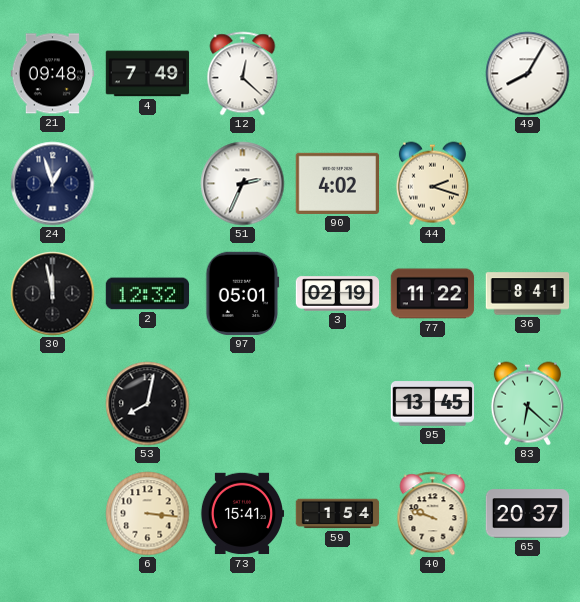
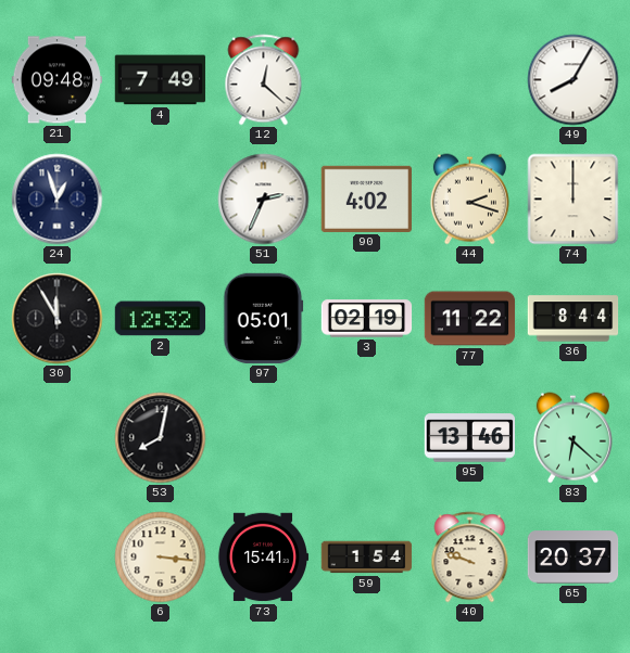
74: none -> 12:00 (574, 200)
30: 11:58 -> 11:55 (58, 319)
36: 8:41 -> 8:44 (574, 319)
95: 13:45 -> 13:46 (470, 438)
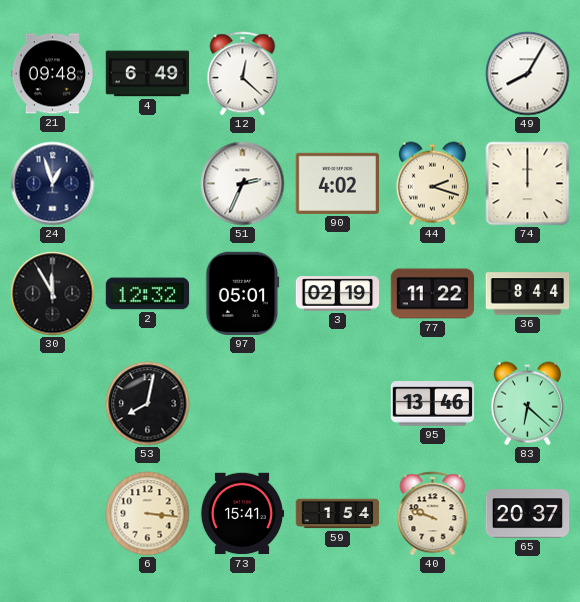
4: 7:49 -> 6:49 (148, 74)
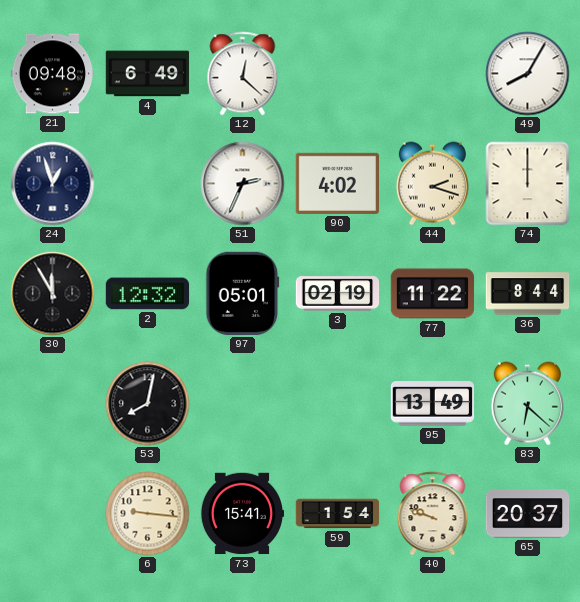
95: 13:46 -> 13:49 (433, 404)
6: 3:16 -> 9:16 (148, 514)
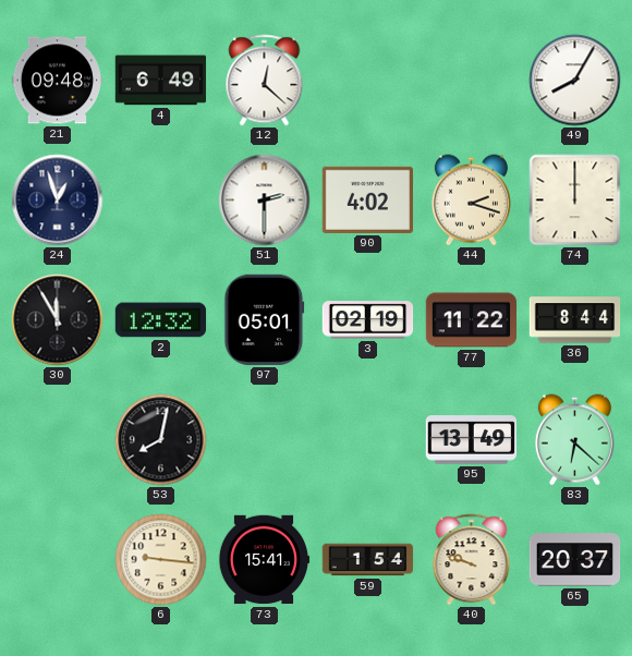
51: 2:34 -> 2:30 (265, 201)
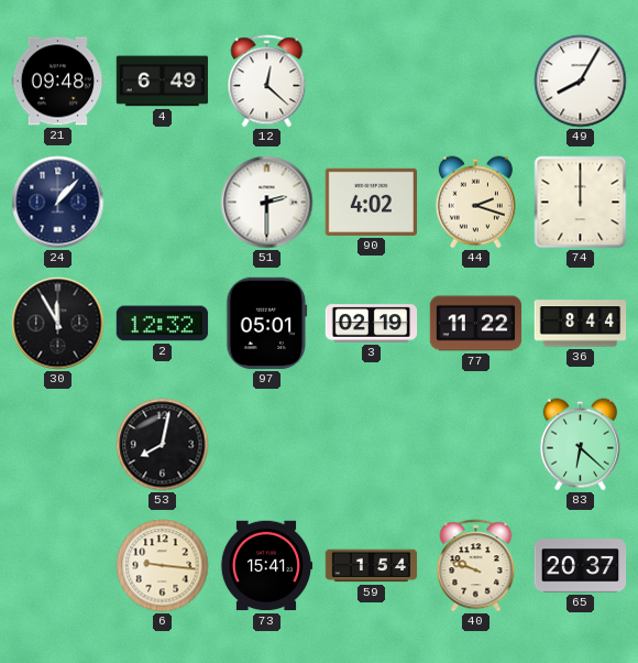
24: 12:57 -> 1:07 (58, 203)
95: 13:49 -> none (472, 440)
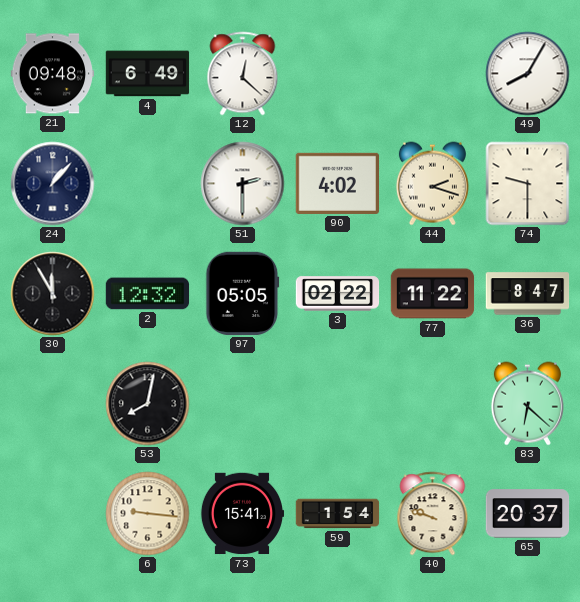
74: 12:00 -> 9:30 (528, 184)
97: 05:01 -> 05:05 (243, 294)
3: 02:19 -> 02:22 (338, 294)
36: 8:44 -> 8:47 (528, 294)
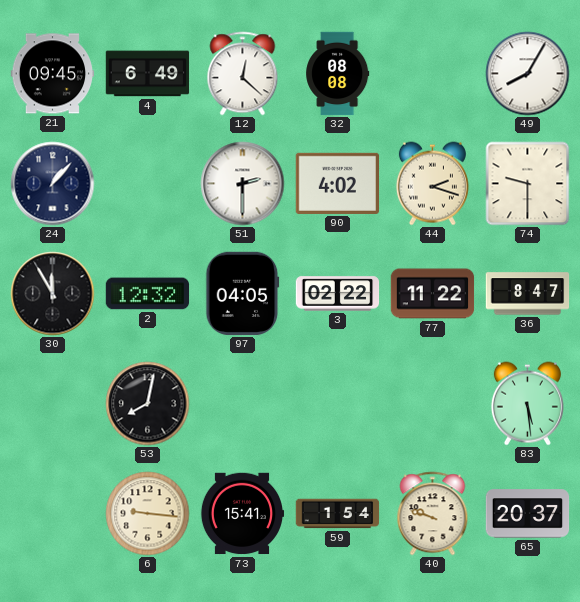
21: 09:48 -> 09:45 (53, 74)
32: none -> 08:08 (338, 74)
97: 05:05 -> 04:05 (243, 294)
83: 6:22 -> 5:29 (527, 404)
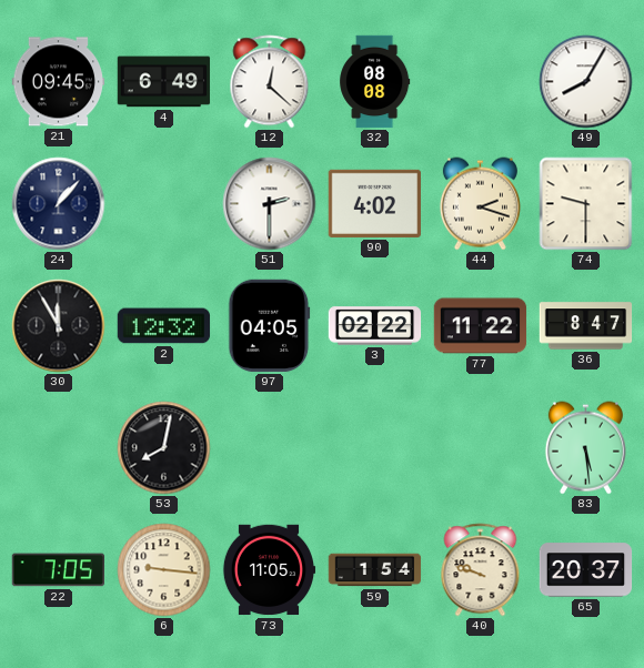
22: none -> 7:05 (58, 570)
73: 15:41 -> 11:05 (269, 570)
